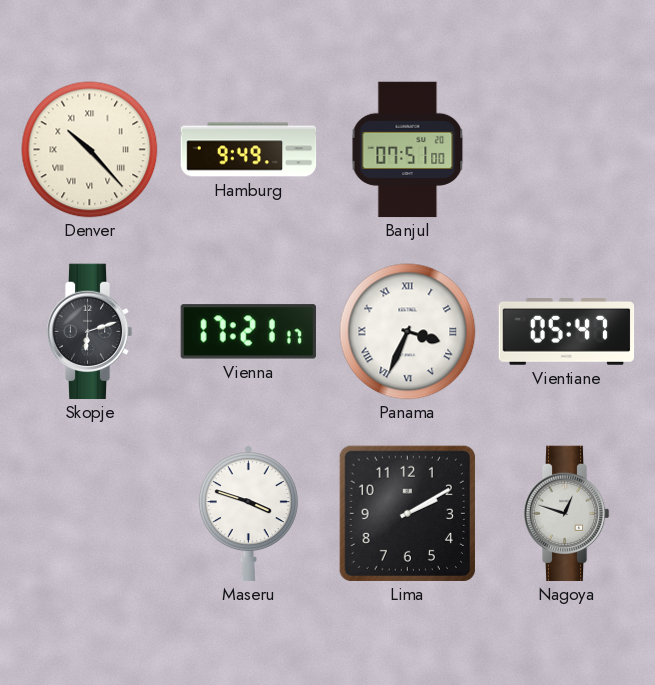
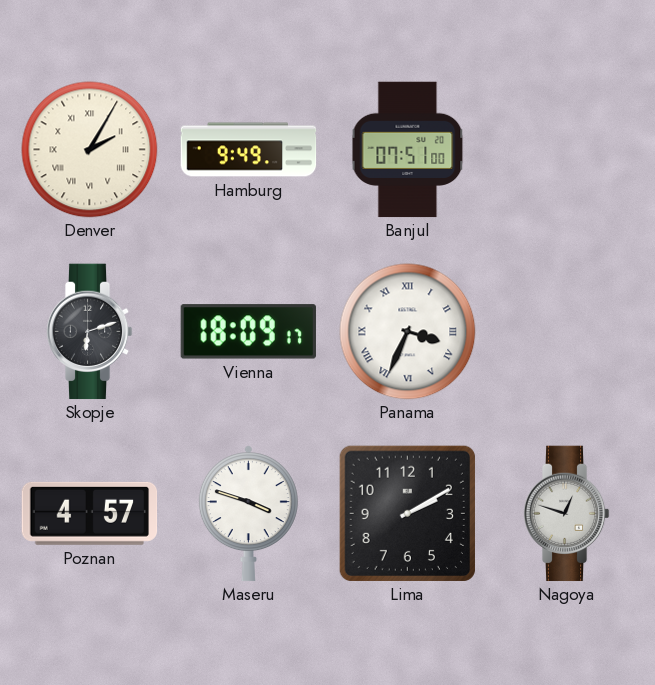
Denver: 10:23 -> 2:05 (90, 150)
Vienna: 17:21 -> 18:09 (248, 332)
Vientiane: 05:47 -> none (567, 332)
Poznan: none -> 4:57 (90, 513)
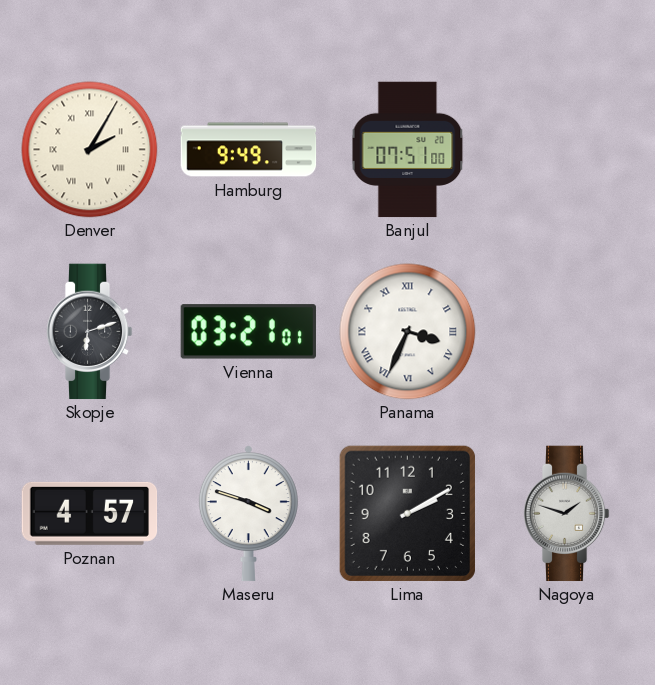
Vienna: 18:09 -> 03:21 (248, 332)
Nagoya: 12:48 -> 1:48 (566, 514)
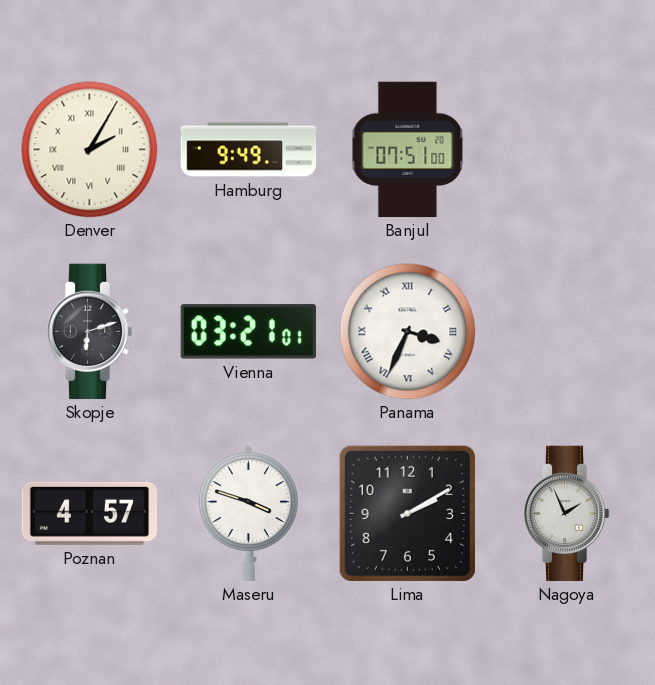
Nagoya: 1:48 -> 1:56 (566, 514)
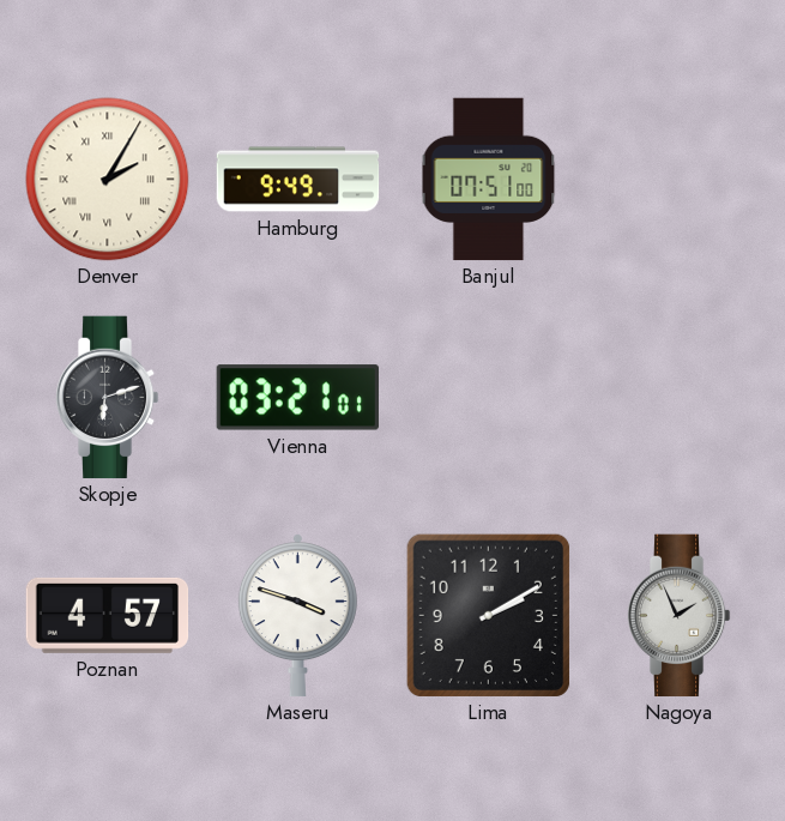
Panama: 3:34 -> none (408, 332)
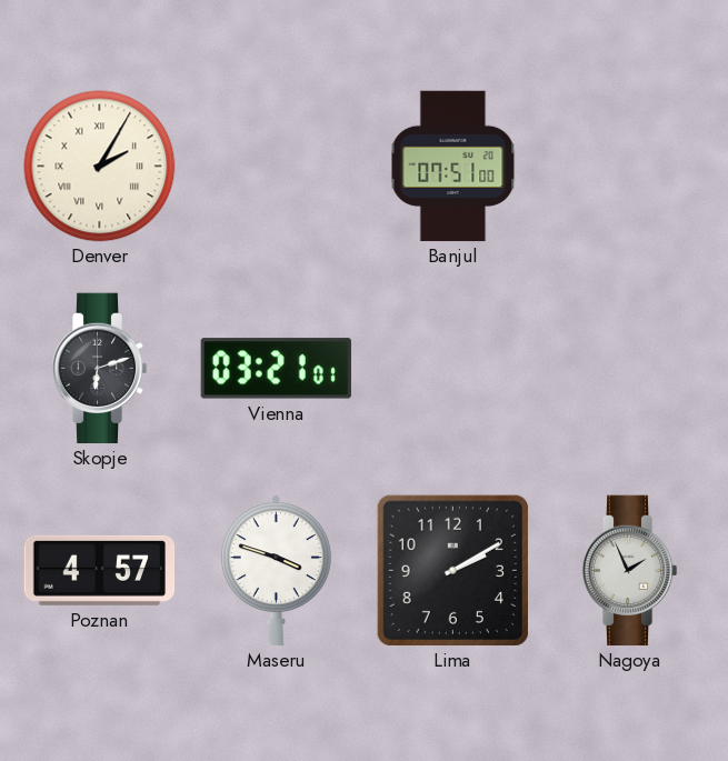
Hamburg: 9:49 -> none (298, 180)
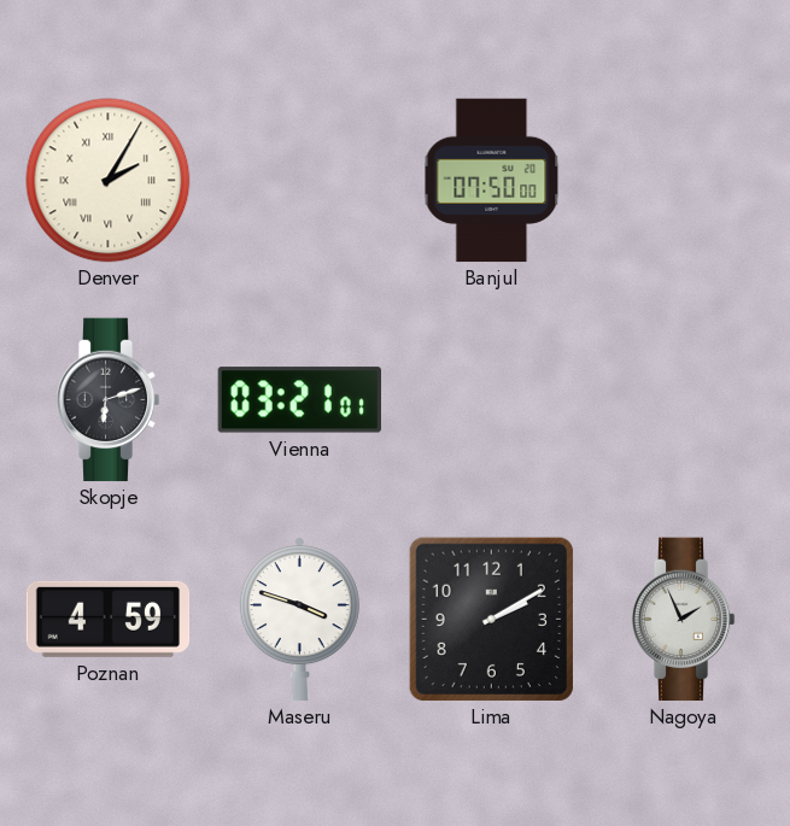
Banjul: 07:51 -> 07:50 (492, 181)
Poznan: 4:57 -> 4:59 (109, 619)
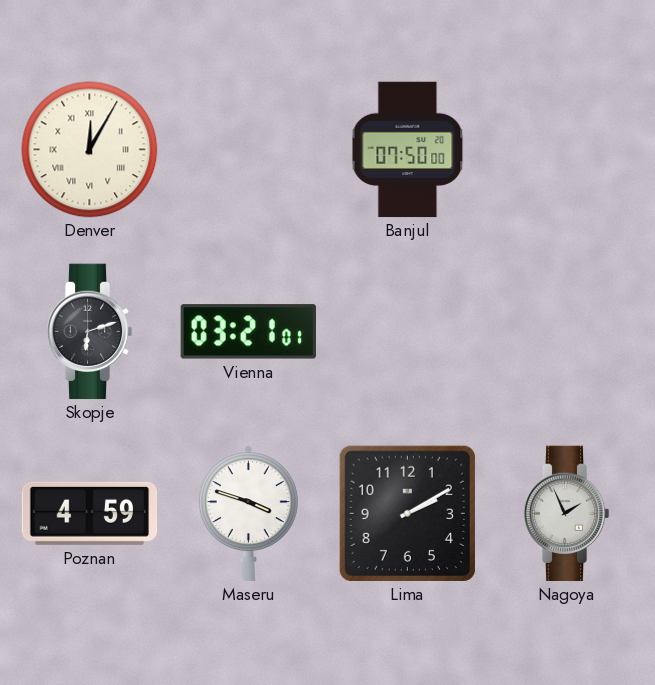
Denver: 2:05 -> 12:05 (90, 150)
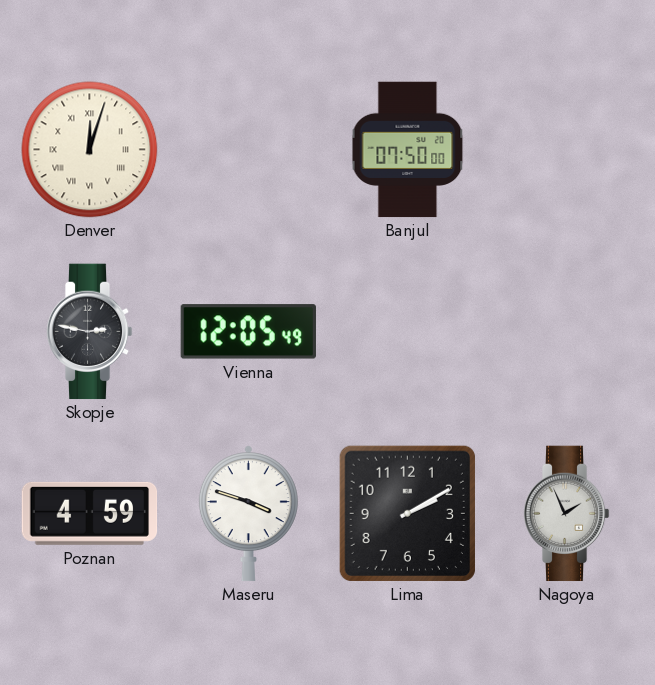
Denver: 12:05 -> 12:03 (90, 150)
Skopje: 6:12 -> 2:47 (89, 332)
Vienna: 03:21 -> 12:05 (248, 332)
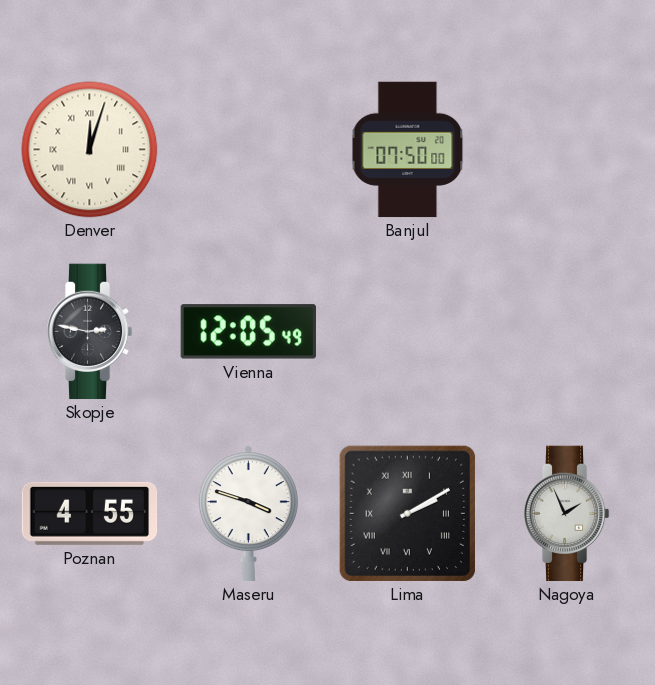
Poznan: 4:59 -> 4:55 (90, 513)
Lima numerals: Arabic -> Roman (407, 513)
